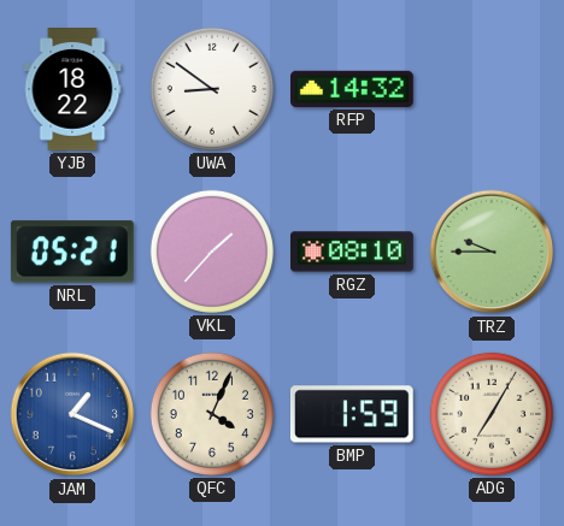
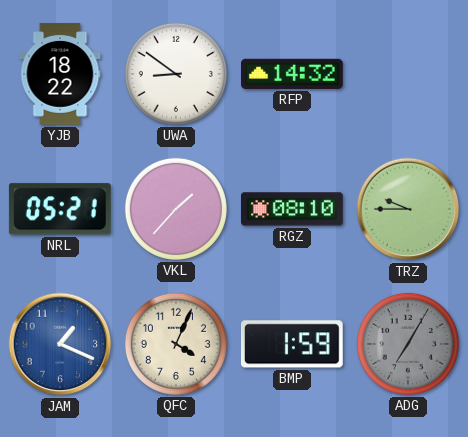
ADG dial: cream -> grey (408, 344)
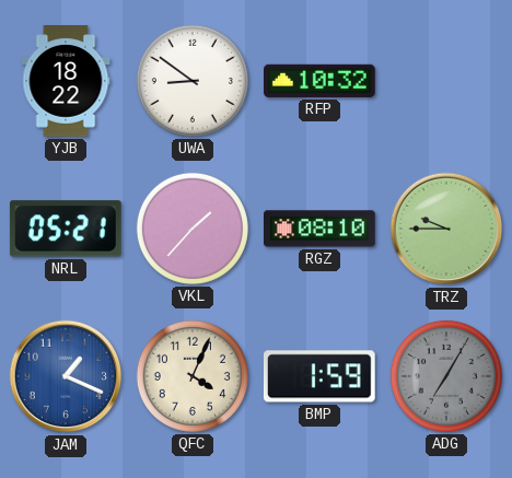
RFP: 14:32 -> 10:32 (321, 81)
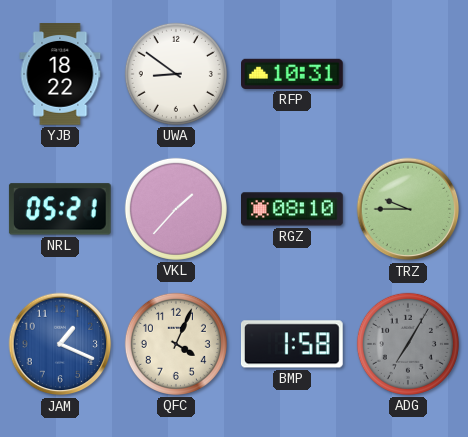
RFP: 10:32 -> 10:31 (293, 74)
BMP: 1:59 -> 1:58 (292, 344)
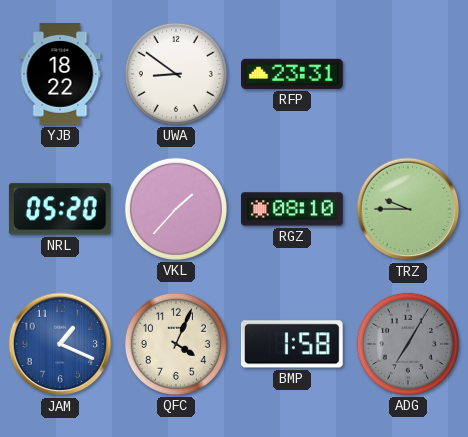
RFP: 10:31 -> 23:31 (293, 74)
NRL: 05:21 -> 05:20 (60, 209)
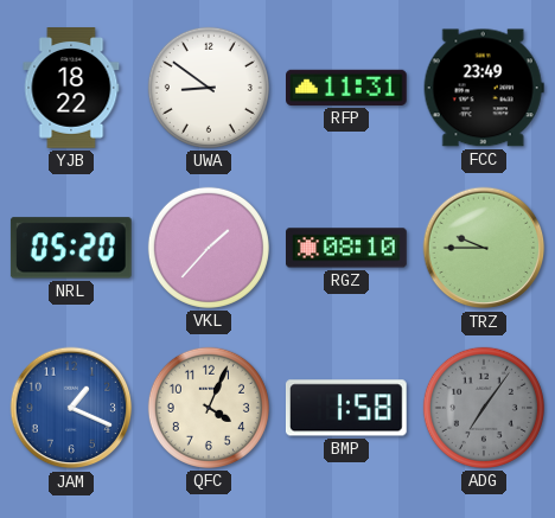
RFP: 23:31 -> 11:31 (347, 88)
FCC: none -> 23:49 (484, 88)
ADG: 7:05 -> 7:06 (484, 408)
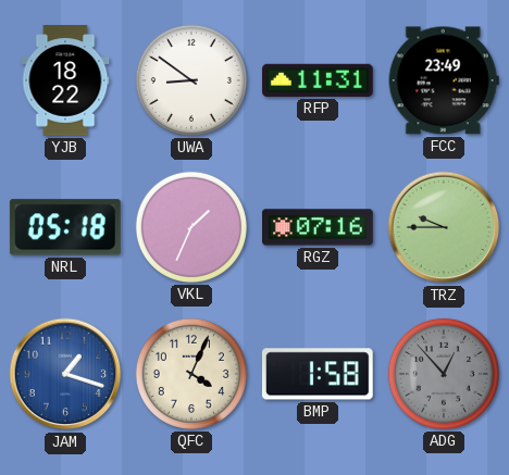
NRL: 05:20 -> 05:18 (65, 227)
VKL: 1:37 -> 1:34 (191, 227)
RGZ: 08:10 -> 07:16 (319, 227)
JAM: 1:19 -> 1:18 (65, 374)
ADG: 7:06 -> 12:53 (444, 374)
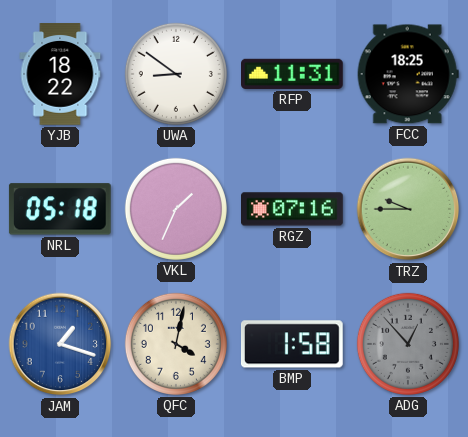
FCC: 23:49 -> 18:25 (408, 74)
QFC: 4:04 -> 4:02 (176, 344)
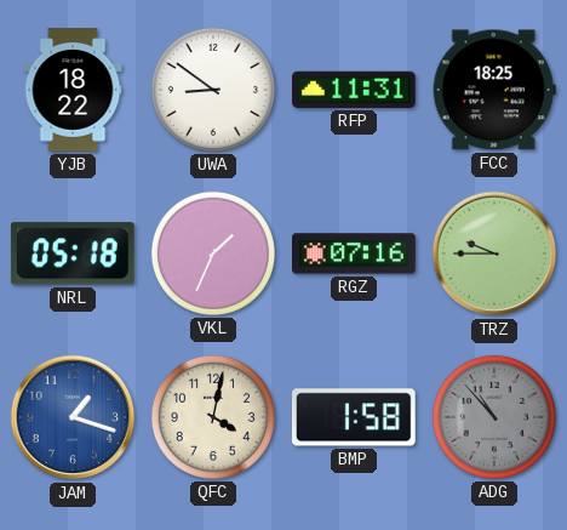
ADG: 12:53 -> 10:53 (494, 417)
